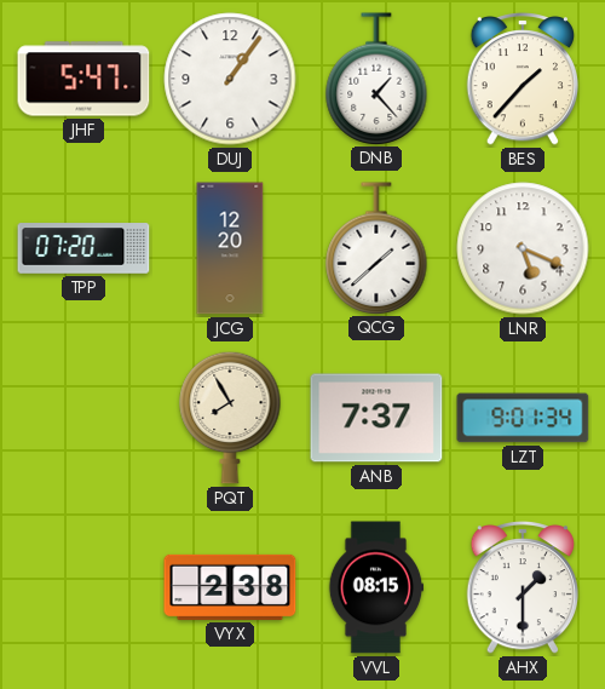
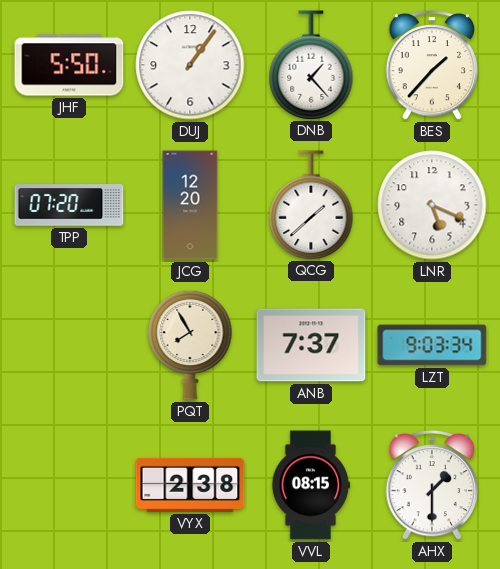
JHF: 5:47 -> 5:50 (69, 65)
LZT: 9:01 -> 9:03 (432, 345)
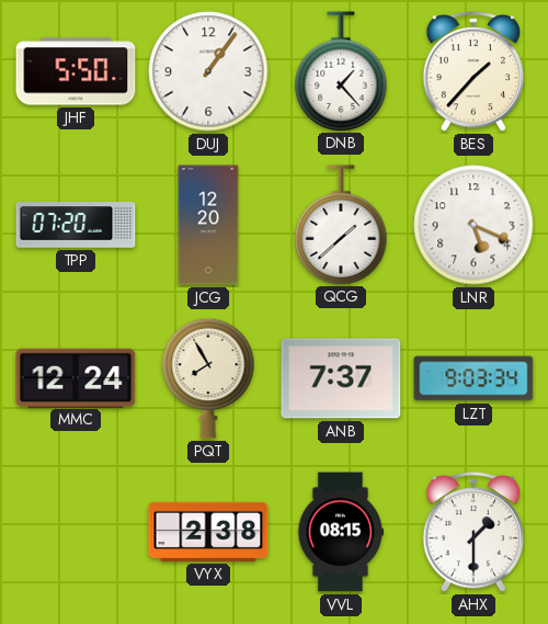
MMC: none -> 12:24 (76, 377)
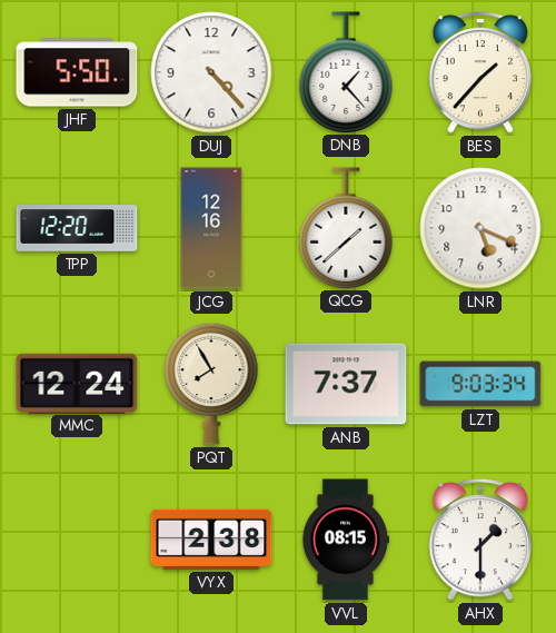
DUJ: 1:06 -> 4:23 (211, 72)
TPP: 07:20 -> 12:20 (77, 228)
JCG: 12:20 -> 12:16 (211, 228)
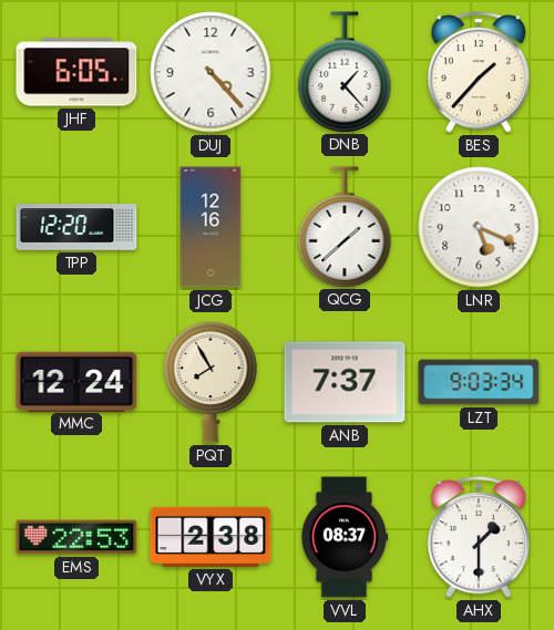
JHF: 5:50 -> 6:05 (76, 72)
EMS: none -> 22:53 (76, 537)
VVL: 08:15 -> 08:37 (345, 537)
